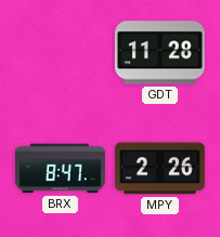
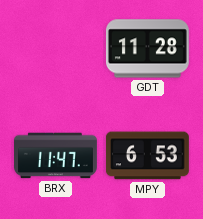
BRX: 8:47 -> 11:47 (56, 156)
MPY: 2:26 -> 6:53 (147, 156)
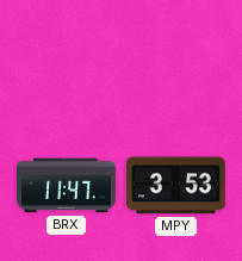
GDT: 11:28 -> none (147, 49)
MPY: 6:53 -> 3:53 (175, 186)
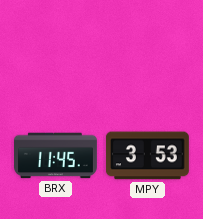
BRX: 11:47 -> 11:45 (56, 156)
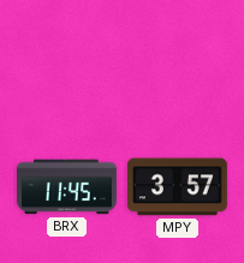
MPY: 3:53 -> 3:57 (177, 187)
